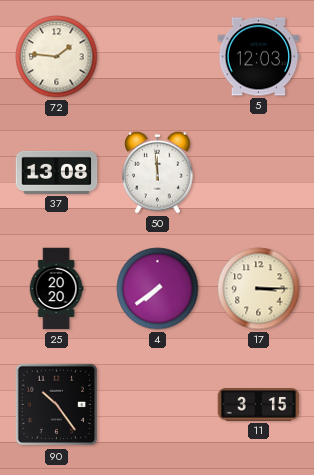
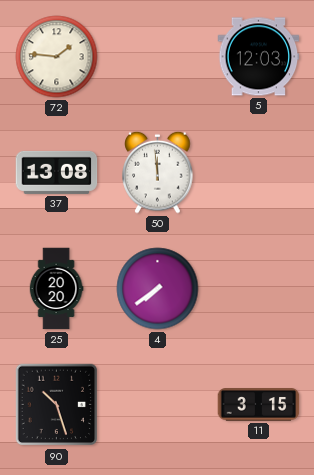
17: 3:15 -> none (259, 289)
90: 10:24 -> 10:27 (57, 405)
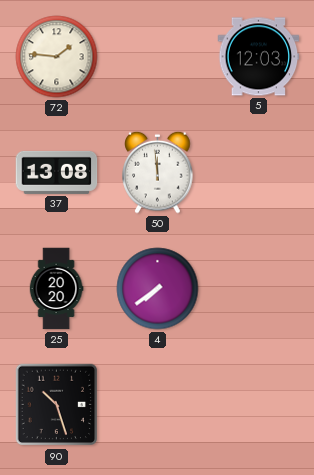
11: 3:15 -> none (259, 405)
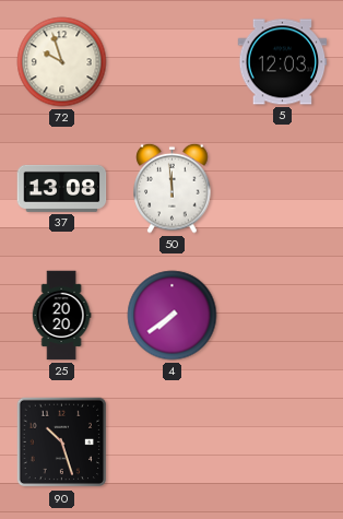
72: 1:46 -> 9:57 (62, 62)
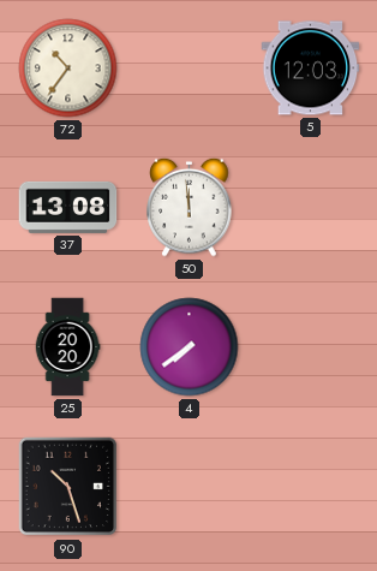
72: 9:57 -> 10:36 (68, 69)
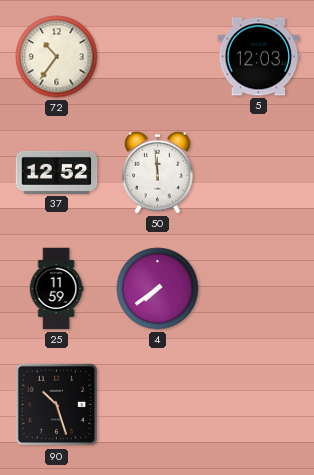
37: 13:08 -> 12:52 (57, 172)
25: 20:20 -> 11:59 (56, 289)
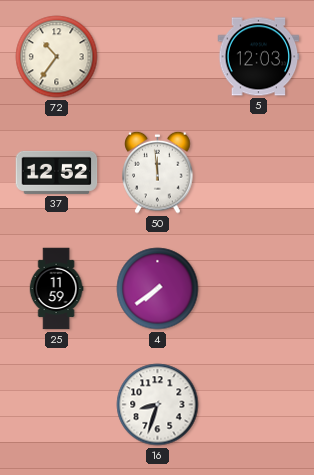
90: 10:27 -> none (57, 405)
16: none -> 8:33 (158, 405)
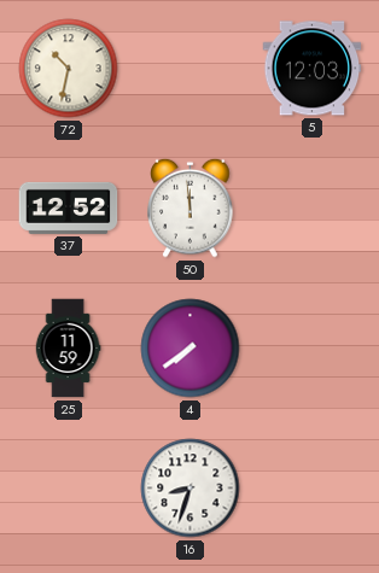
72: 10:36 -> 10:32 (69, 69)
